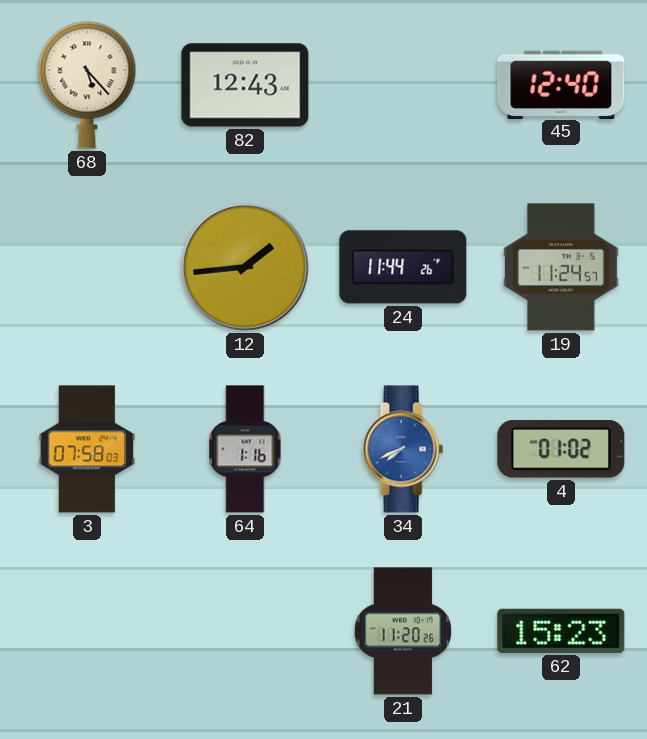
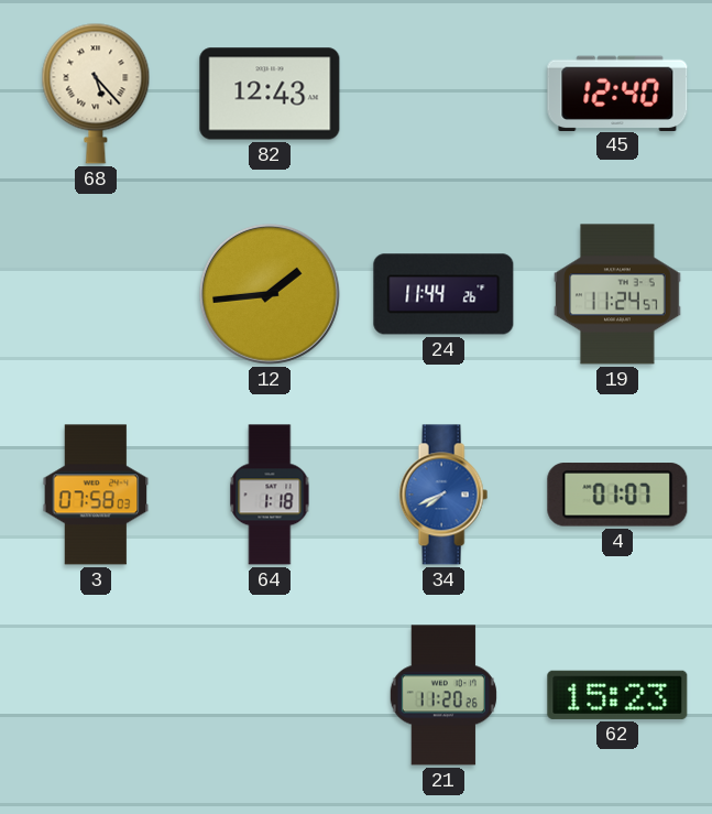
64: 1:16 -> 1:18 (270, 495)
4: 01:02 -> 01:07 (617, 495)
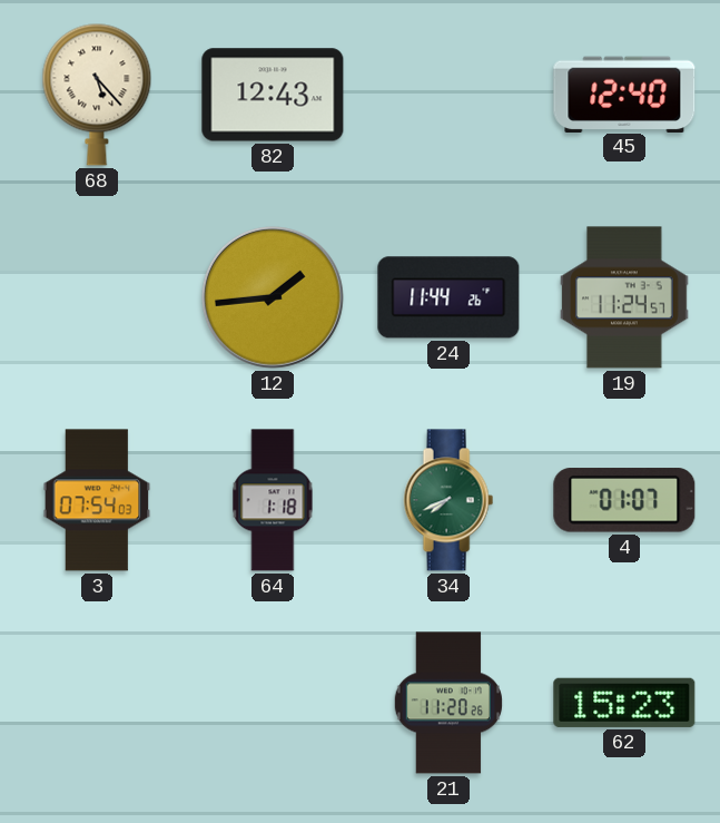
3: 07:58 -> 07:54 (97, 500)
34 dial: blue -> green (448, 500)
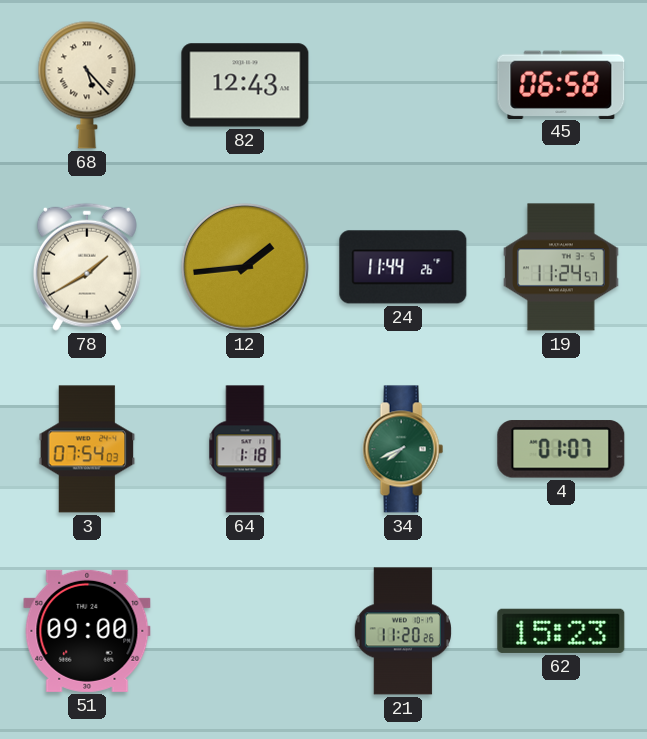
45: 12:40 -> 06:58 (561, 84)
78: none -> 1:40 (87, 267)
51: none -> 09:00 (87, 631)
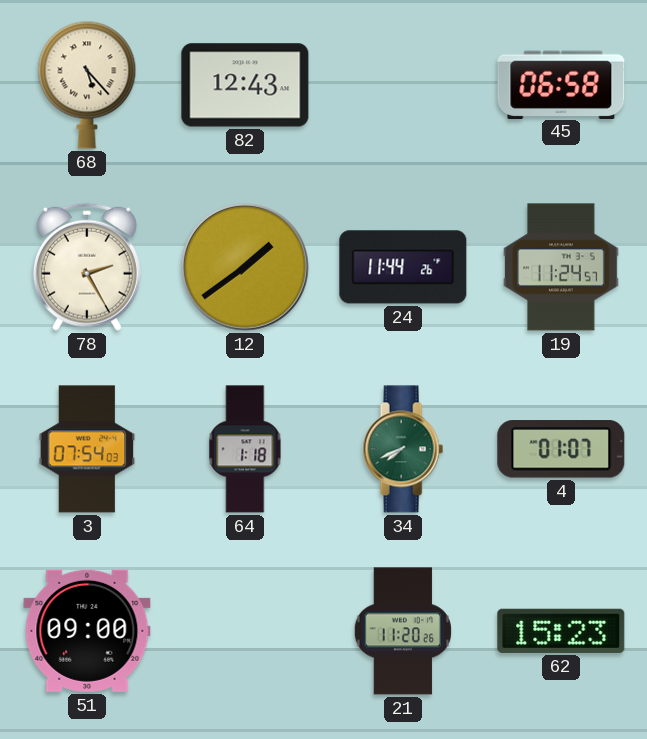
78: 1:40 -> 2:25 (87, 267)
12: 1:44 -> 1:39 (245, 267)
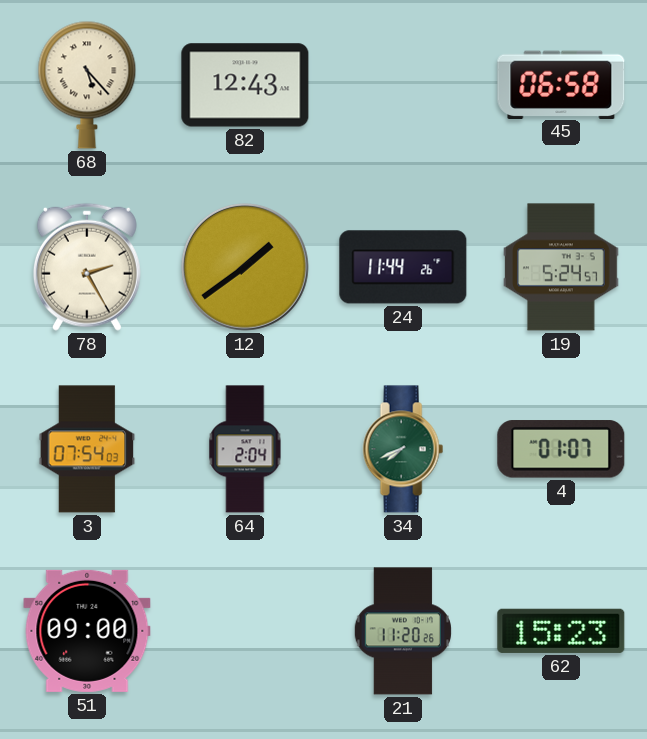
19: 11:24 -> 5:24 (561, 267)
64: 1:18 -> 2:04 (245, 449)
